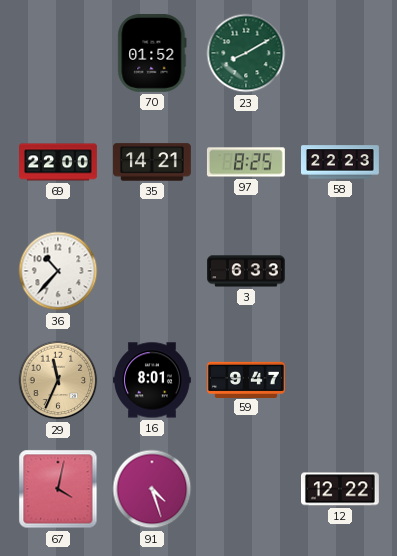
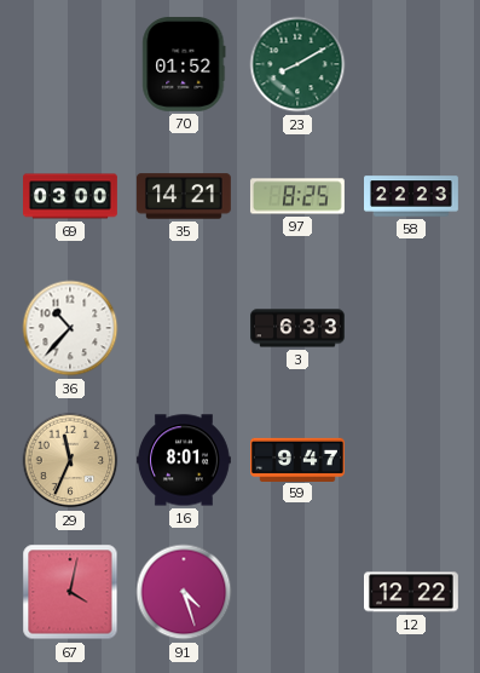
69: 22:00 -> 03:00 (71, 196)
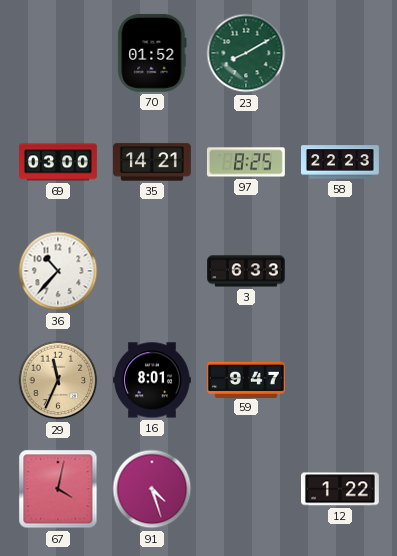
12: 12:22 -> 1:22 (341, 489)
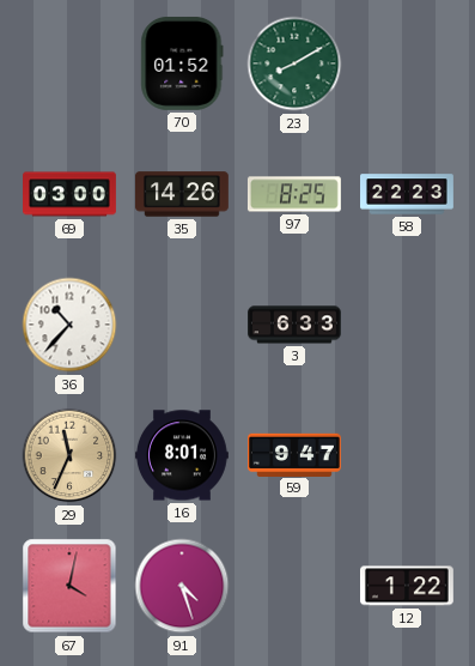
35: 14:21 -> 14:26 (182, 194)
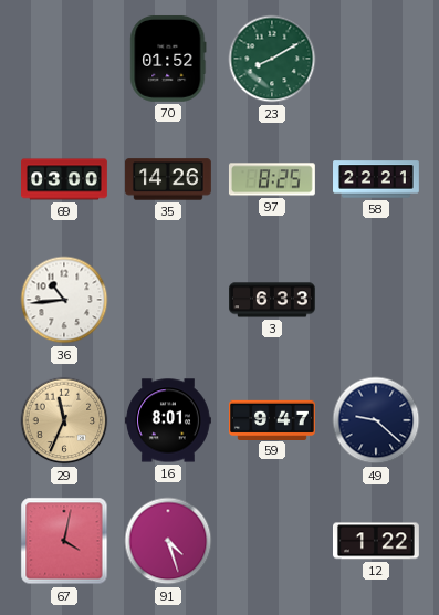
58: 22:23 -> 22:21 (377, 179)
36: 10:37 -> 10:44 (64, 300)
49: none -> 9:22 (376, 420)
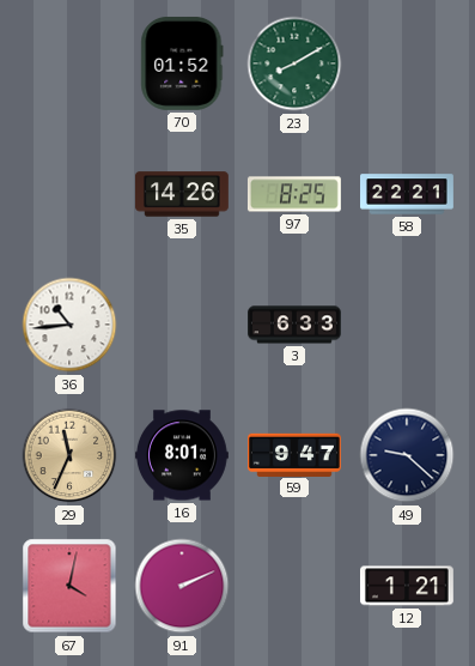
69: 03:00 -> none (65, 179)
91: 4:27 -> 2:11 (182, 586)
12: 1:22 -> 1:21 (408, 586)
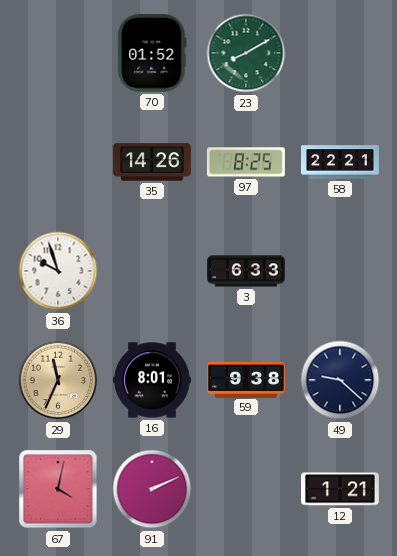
36: 10:44 -> 9:57 (58, 271)
59: 9:47 -> 9:38 (247, 379)
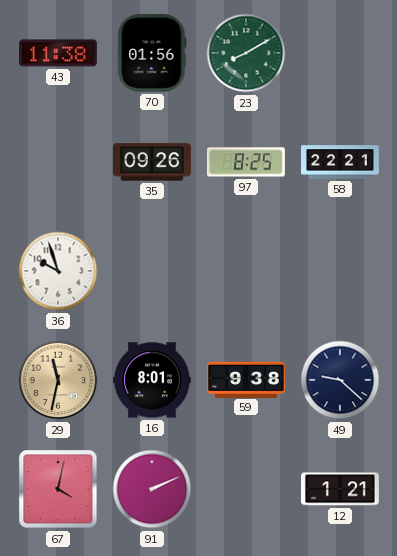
43: none -> 11:38 (58, 53)
70: 01:52 -> 01:56 (152, 53)
35: 14:26 -> 09:26 (152, 162)
3: 6:33 -> none (247, 271)
29: 11:34 -> 11:32 (58, 380)
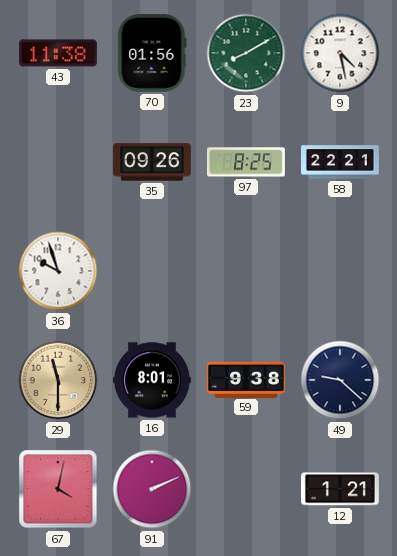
9: none -> 4:28 (340, 53)
29: 11:32 -> 11:30 (58, 380)
